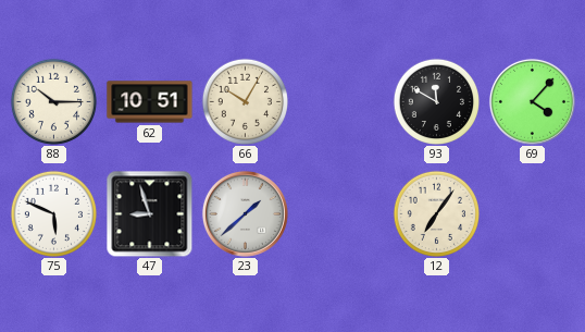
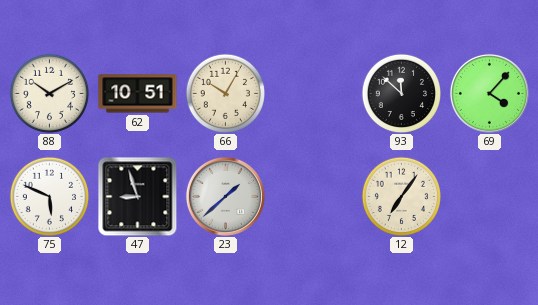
88: 10:15 -> 10:10 (49, 93)
93: 11:50 -> 11:52 (401, 93)
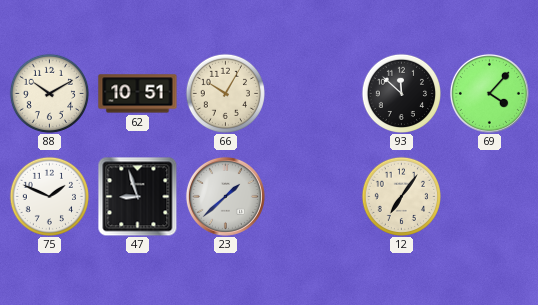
75: 5:49 -> 1:49 (49, 196)
